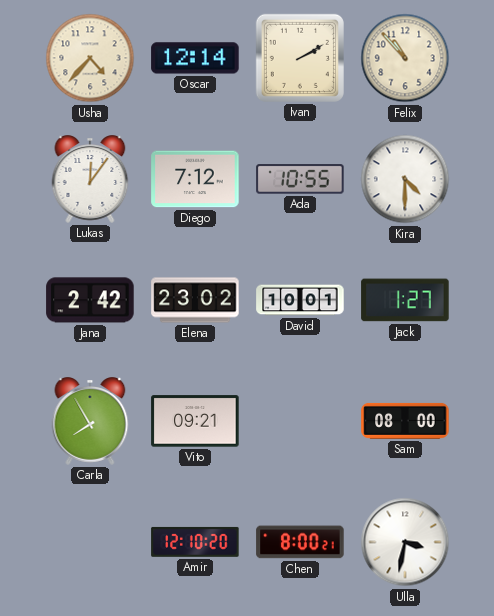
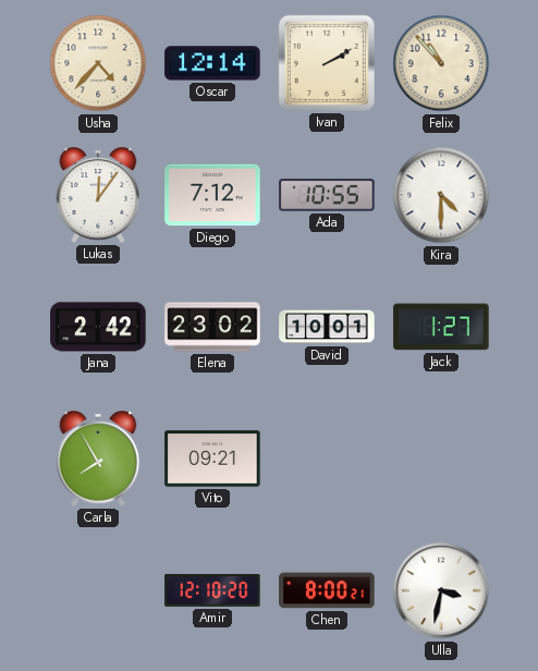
Sam: 08:00 -> none (405, 421)
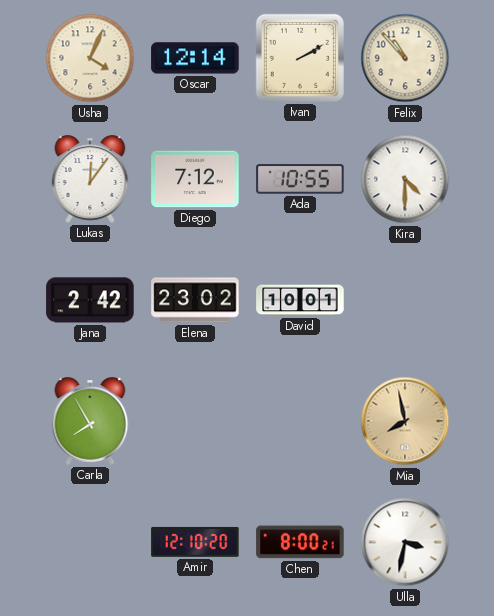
Usha: 4:37 -> 4:04 (90, 58)
Jack: 1:27 -> none (441, 327)
Vito: 09:21 -> none (212, 459)
Mia: none -> 7:58 (405, 421)
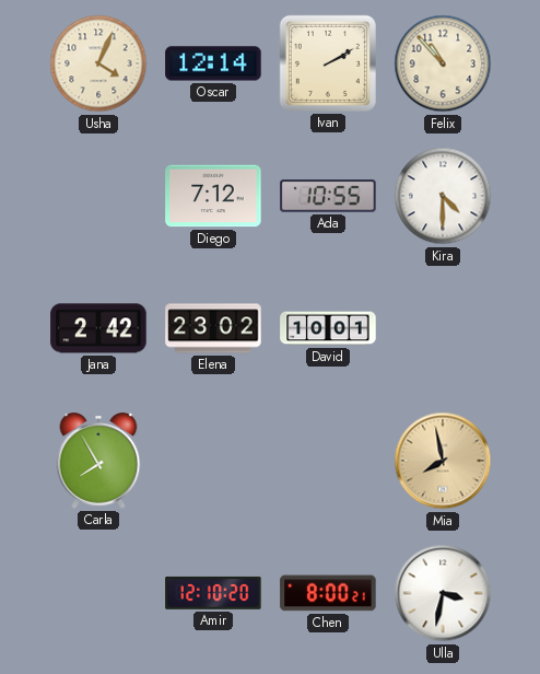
Lukas: 12:06 -> none (90, 179)
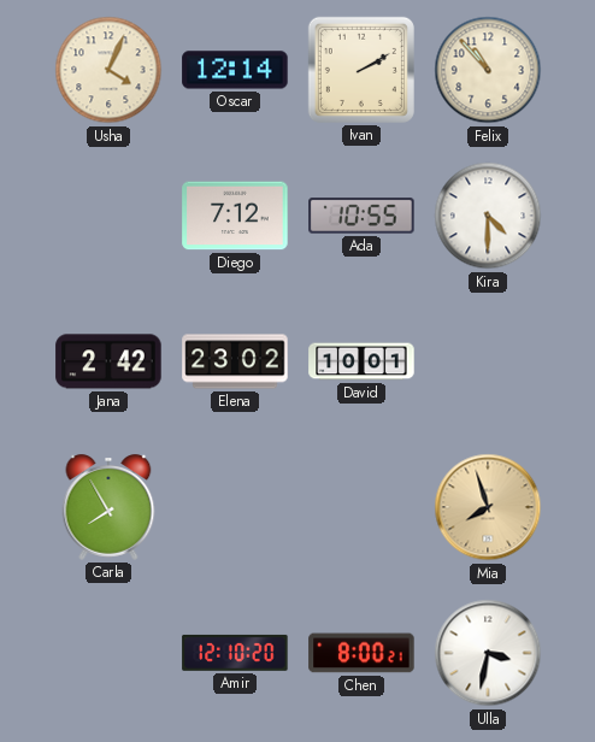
Mia: 7:58 -> 7:57 (488, 507)
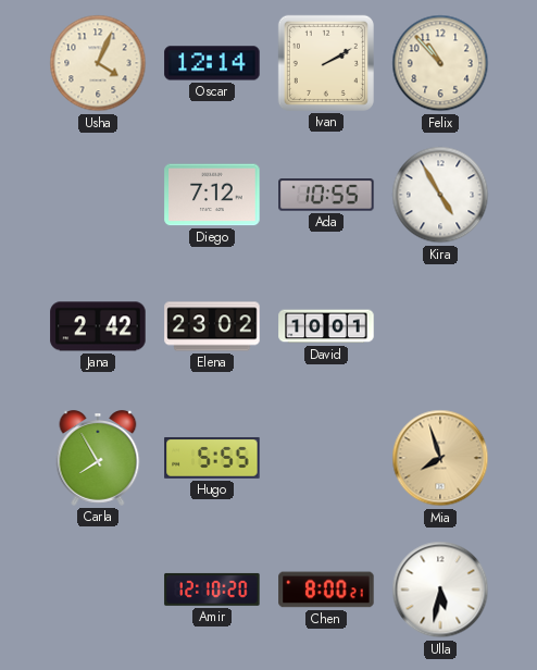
Kira: 4:30 -> 4:55 (440, 195)
Hugo: none -> 5:55 (212, 458)
Ulla: 3:32 -> 5:32 (440, 590)
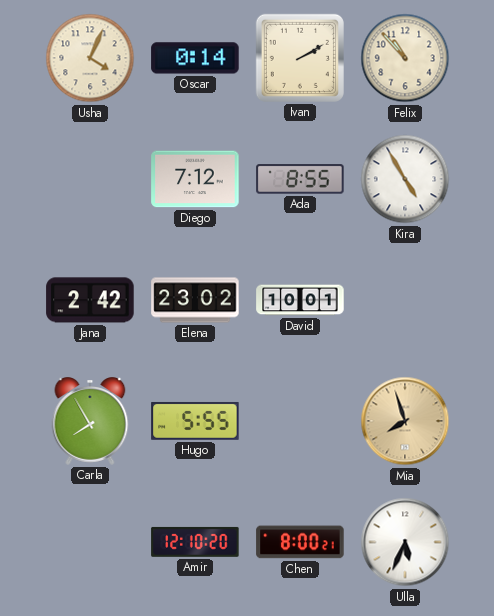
Oscar: 12:14 -> 0:14 (195, 58)
Ada: 10:55 -> 8:55 (300, 179)
Ulla: 5:32 -> 5:34 (405, 542)
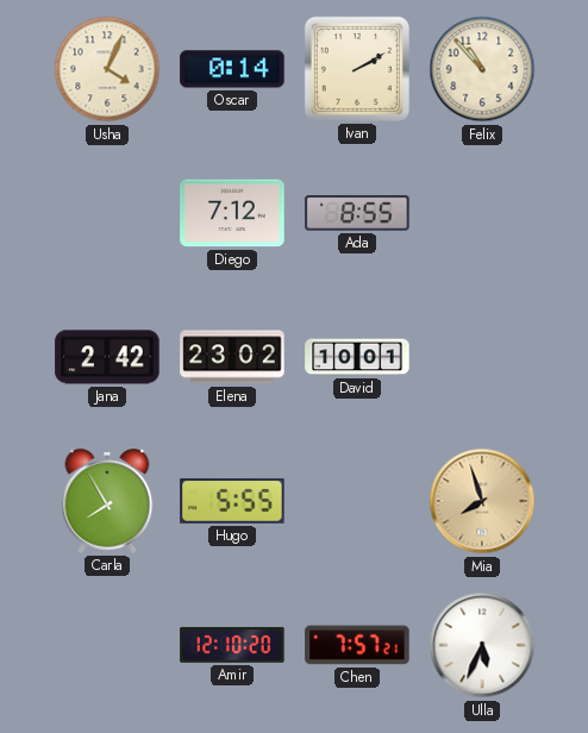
Kira: 4:55 -> none (405, 179)
Chen: 8:00 -> 7:57 (357, 645)
